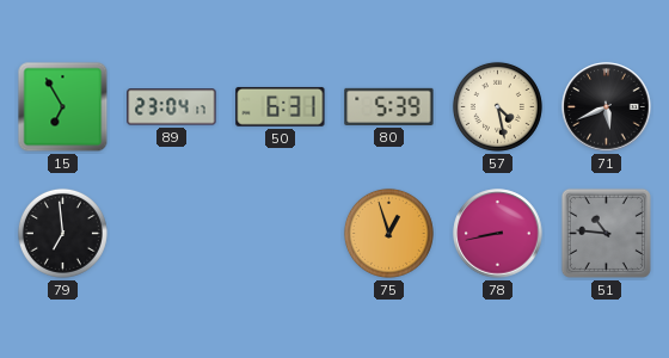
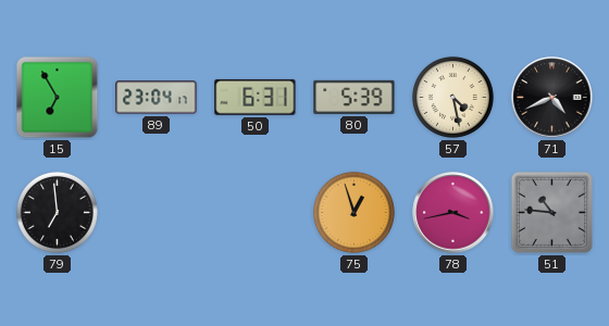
71: 5:41 -> 4:41 (552, 98)
78: 8:43 -> 3:43 (453, 213)
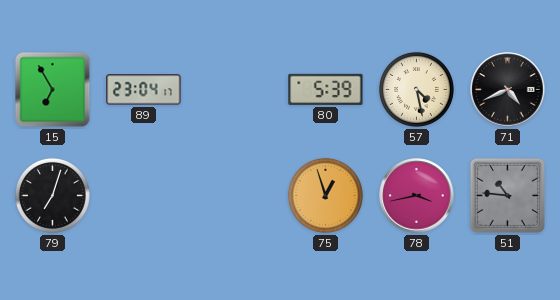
50: 6:31 -> none (256, 97)
79: 6:59 -> 7:03 (52, 195)
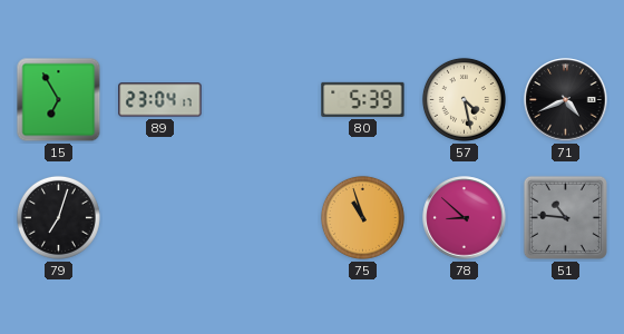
75: 12:57 -> 10:57 (362, 217)
78: 3:43 -> 8:52 (465, 218)
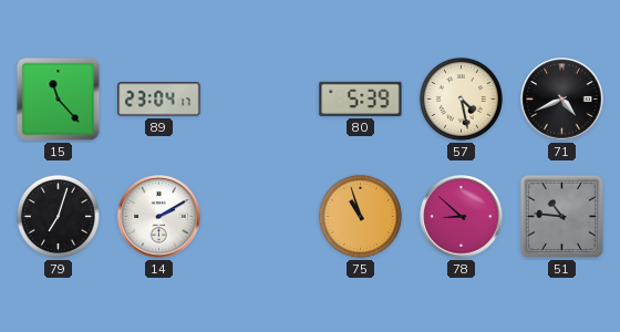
15: 6:55 -> 11:23 (59, 100)
14: none -> 2:10 (159, 217)
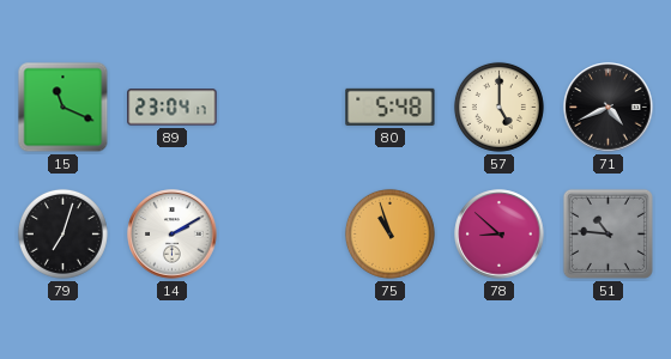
15: 11:23 -> 11:19 (64, 108)
80: 5:39 -> 5:48 (391, 107)
57: 4:28 -> 5:00 (498, 107)
